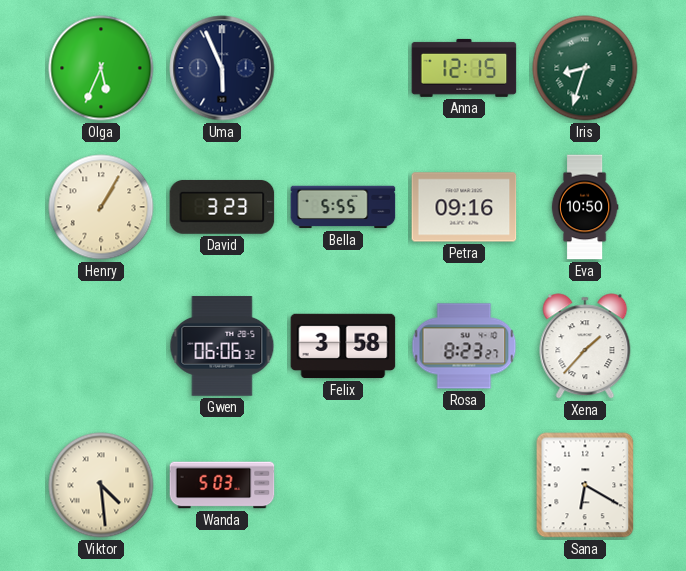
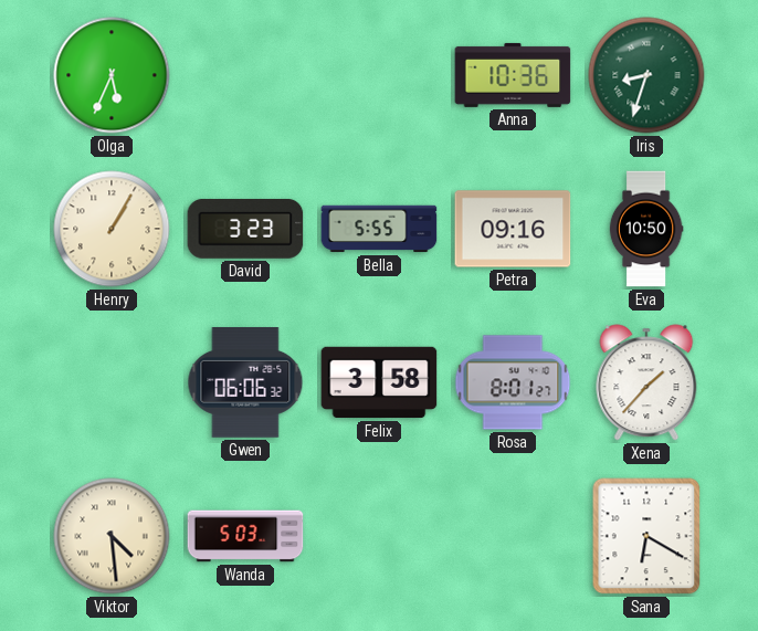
Uma: 5:56 -> none (222, 68)
Anna: 12:15 -> 10:36 (513, 75)
Rosa: 8:23 -> 8:01 (513, 382)
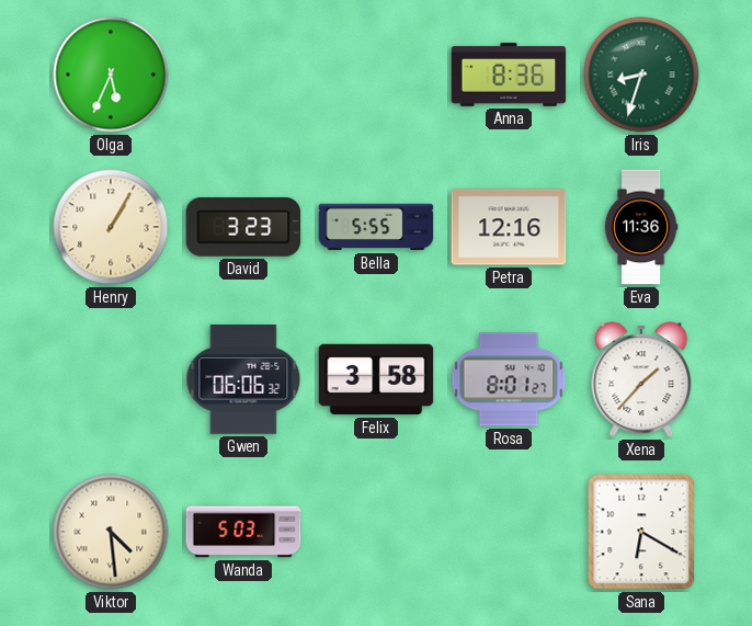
Anna: 10:36 -> 8:36 (509, 75)
Petra: 09:16 -> 12:16 (509, 227)
Eva: 10:50 -> 11:36 (641, 227)
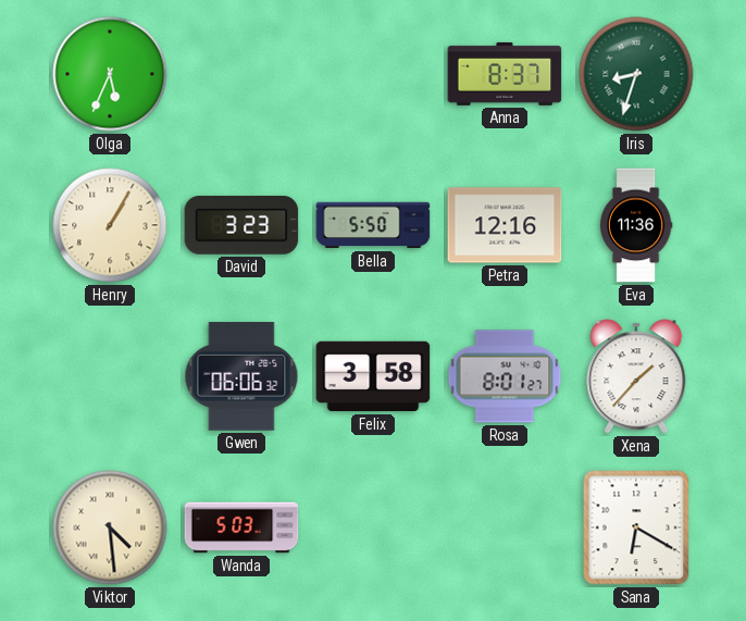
Anna: 8:36 -> 8:37 (505, 74)
Bella: 5:55 -> 5:50 (373, 225)
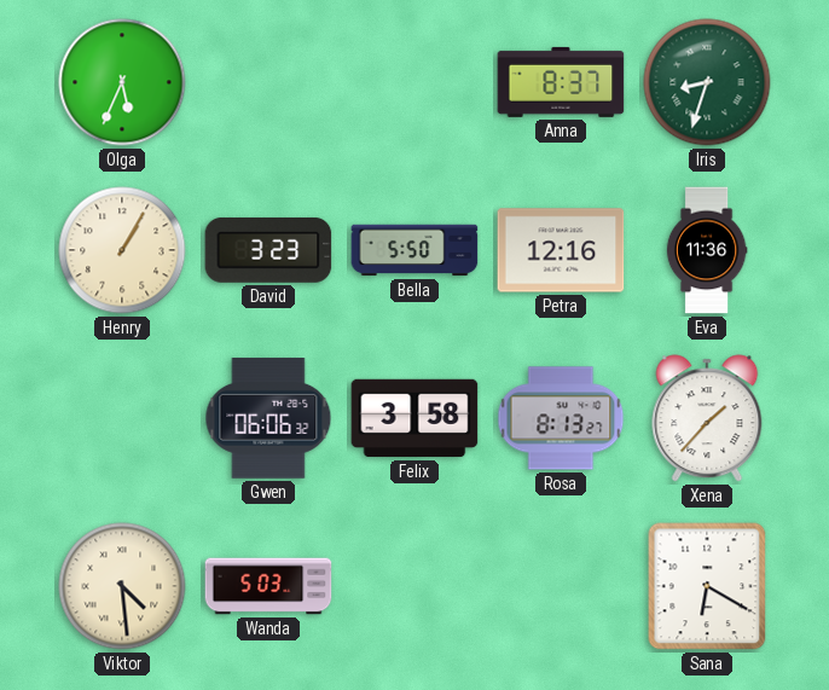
Rosa: 8:01 -> 8:13 (561, 418)
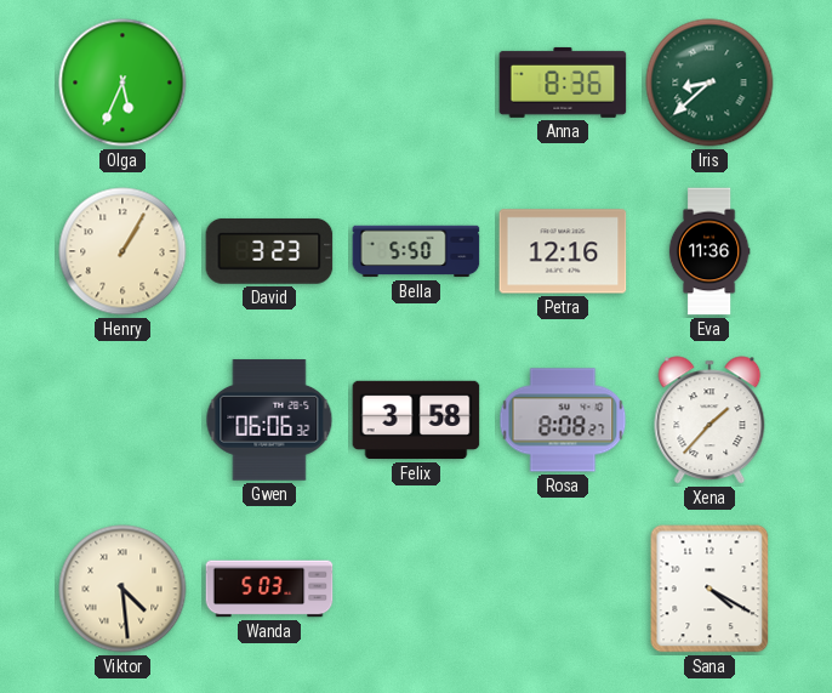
Anna: 8:37 -> 8:36 (563, 83)
Iris: 8:33 -> 8:38 (710, 83)
Rosa: 8:13 -> 8:08 (563, 420)
Sana: 6:20 -> 4:20 (710, 589)
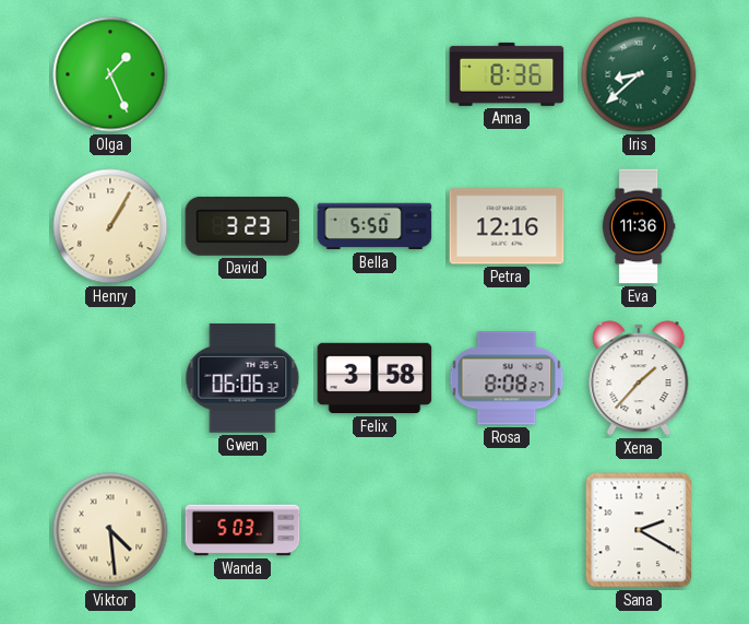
Olga: 5:34 -> 1:26 (110, 74)
Sana: 4:20 -> 2:20 (639, 530)
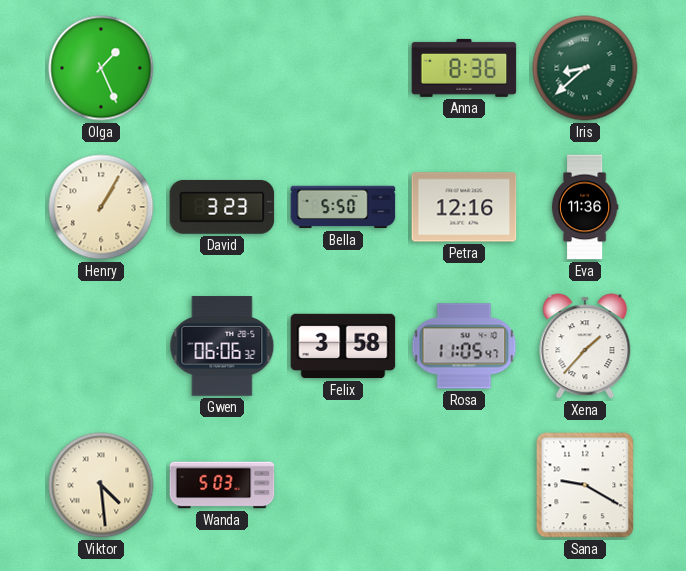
Rosa: 8:08 -> 11:05 (464, 346)
Sana: 2:20 -> 9:20 (585, 485)
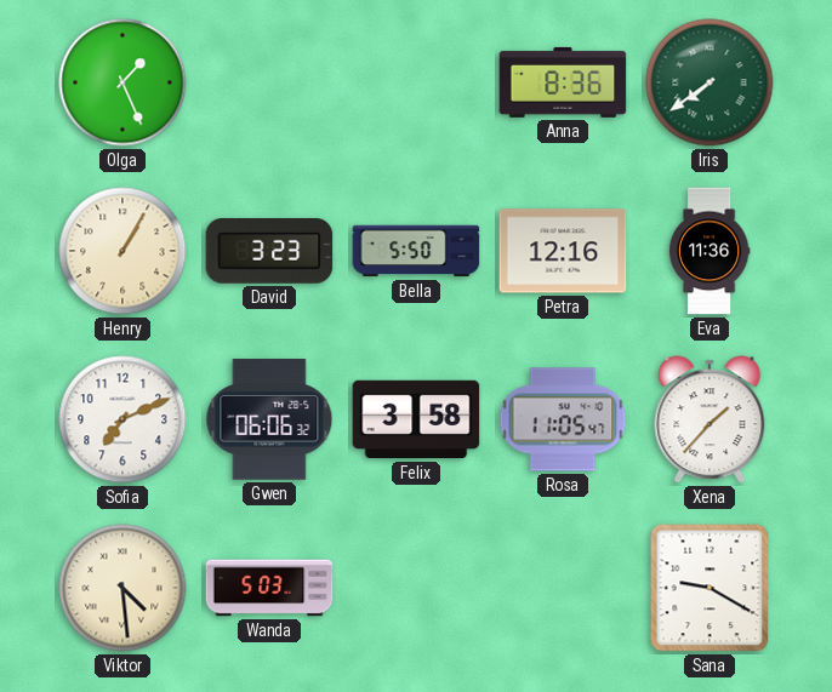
Iris: 8:38 -> 7:39 (710, 82)
Sofia: none -> 7:11 (122, 419)
